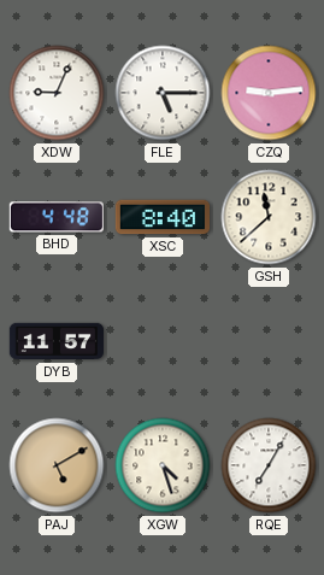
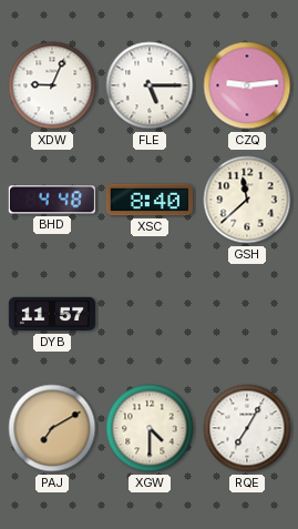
PAJ: 5:10 -> 7:10 (52, 428)
XGW: 4:27 -> 4:30 (150, 428)
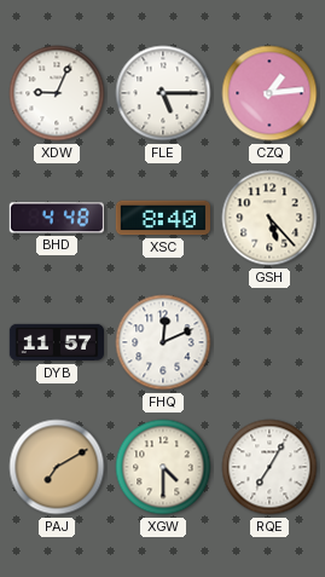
CZQ: 9:14 -> 1:14 (269, 93)
GSH: 11:38 -> 5:23 (269, 218)
FHQ: none -> 12:11 (163, 342)
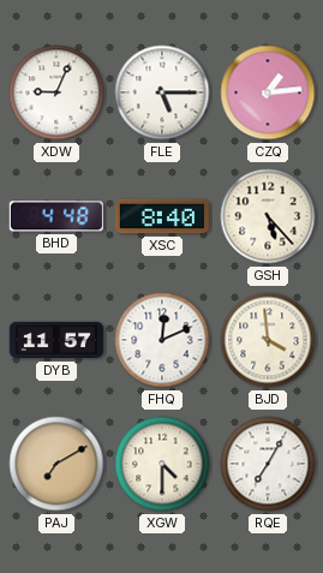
BJD: none -> 3:59 (268, 340)
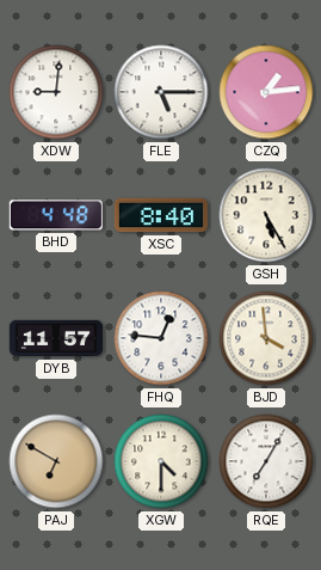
XDW: 9:04 -> 9:01 (56, 92)
GSH: 5:23 -> 5:25 (266, 215)
FHQ: 12:11 -> 12:46 (161, 338)
PAJ: 7:10 -> 6:50 (56, 461)
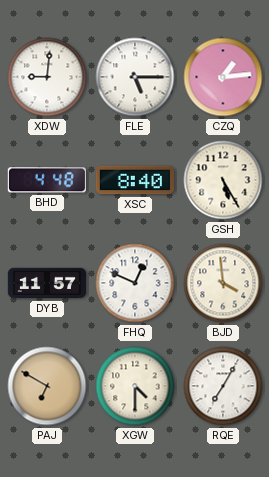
FHQ: 12:46 -> 12:49 (135, 283)
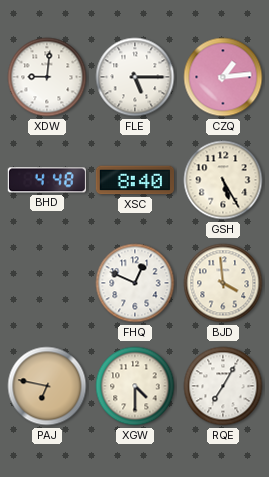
DYB: 11:57 -> none (46, 283)
PAJ: 6:50 -> 6:47 (47, 386)
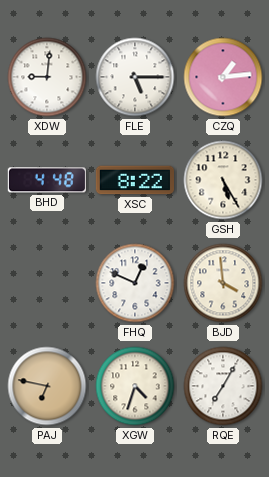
XSC: 8:40 -> 8:22 (134, 180)
XGW: 4:30 -> 4:33 (135, 386)
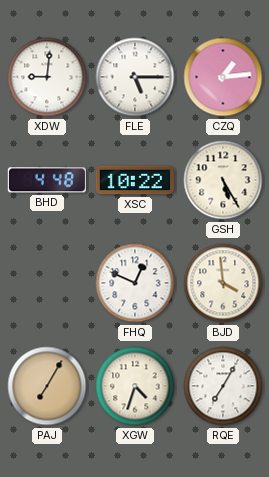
XSC: 8:22 -> 10:22 (134, 180)
PAJ: 6:47 -> 7:05 (47, 386)
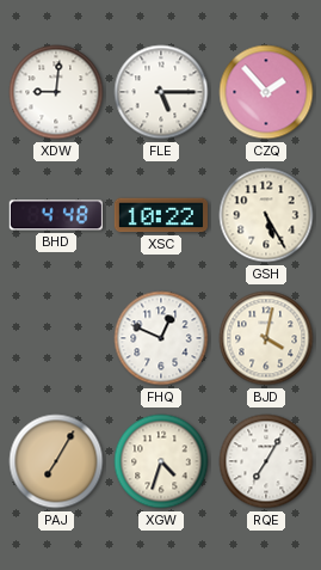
CZQ: 1:14 -> 1:53 (266, 92)
BJD: 3:59 -> 4:02 (266, 338)
